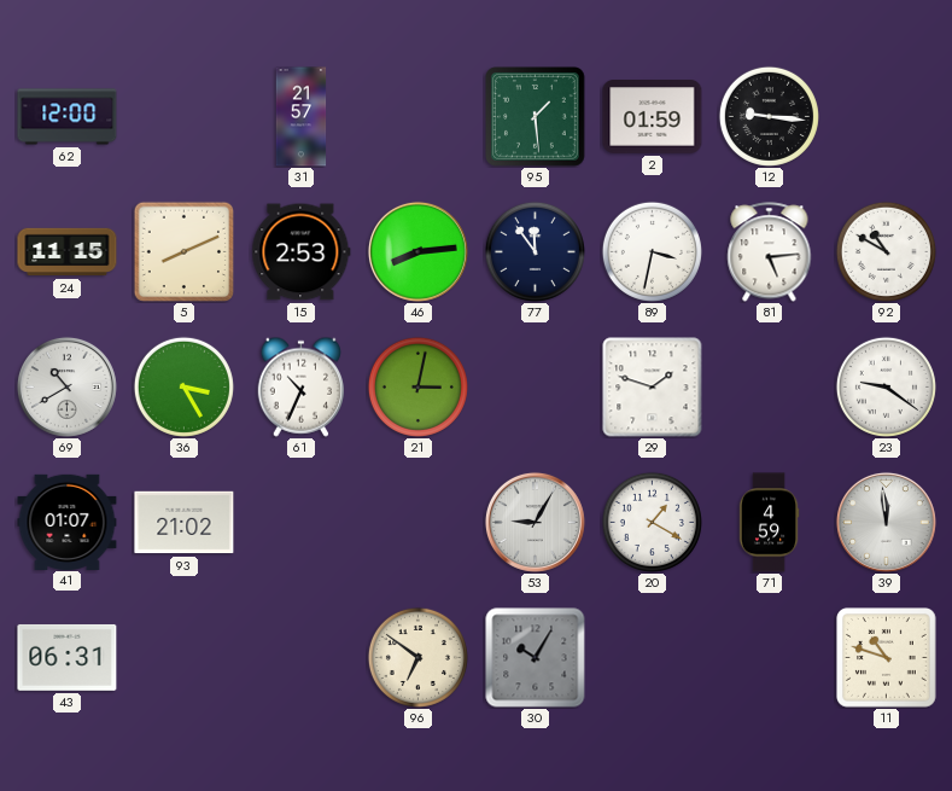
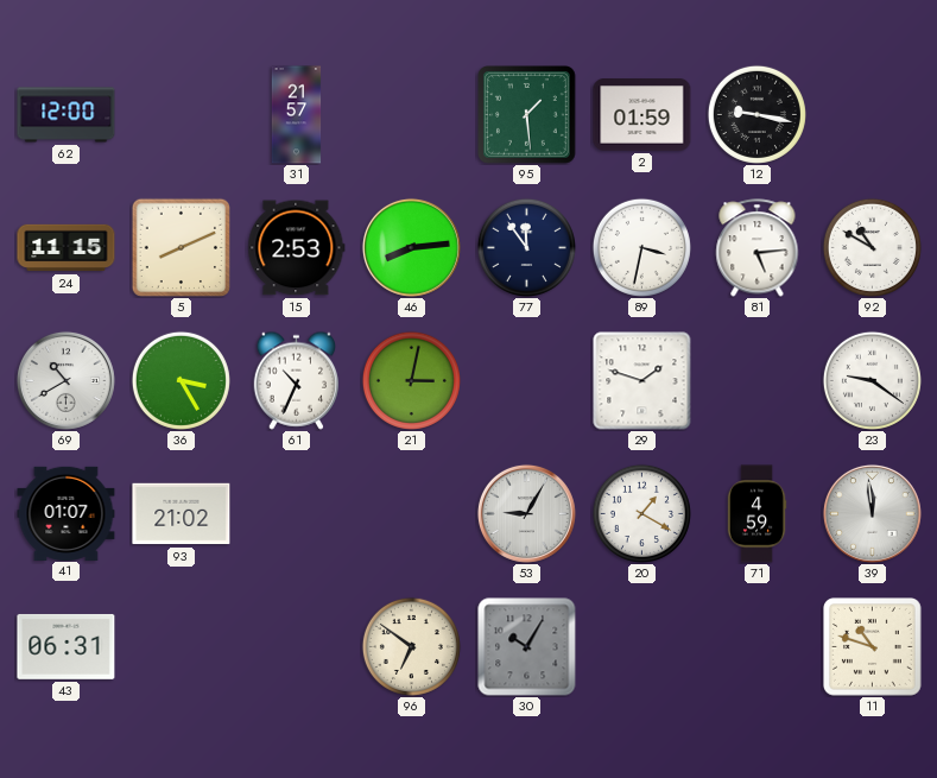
12: 9:16 -> 9:17 (756, 114)
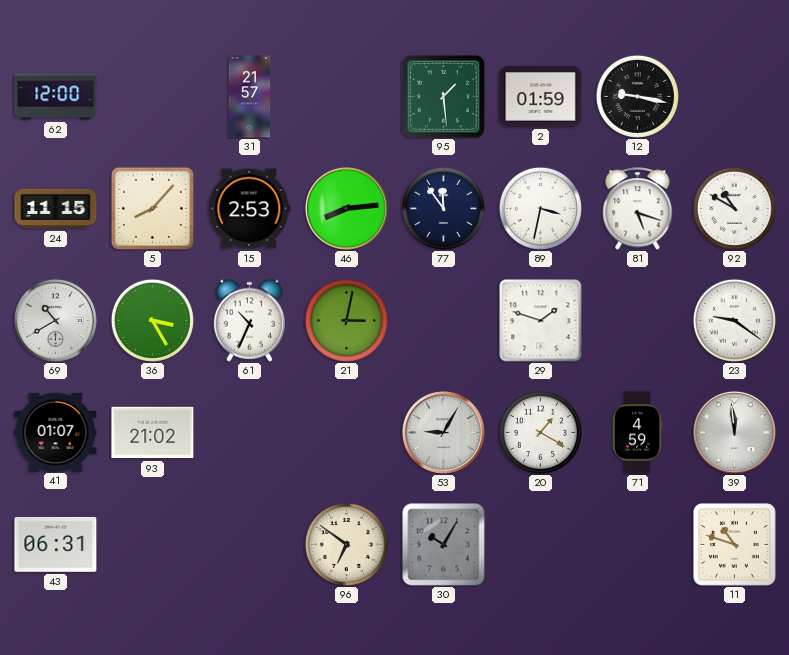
5: 8:11 -> 8:07 (152, 208)
81: 5:14 -> 5:18 (638, 209)
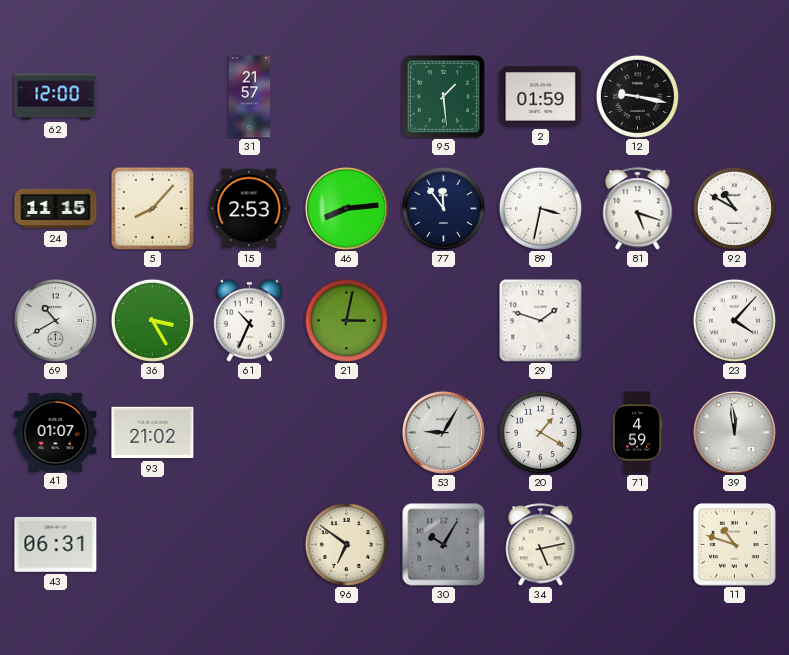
23: 9:21 -> 4:07 (734, 320)
34: none -> 5:13 (541, 545)
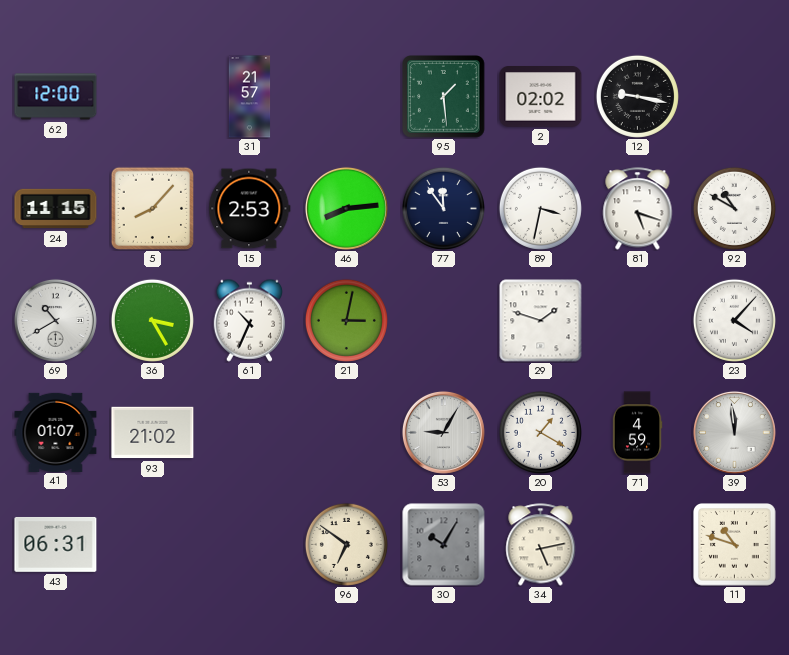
2: 01:59 -> 02:02 (541, 97)
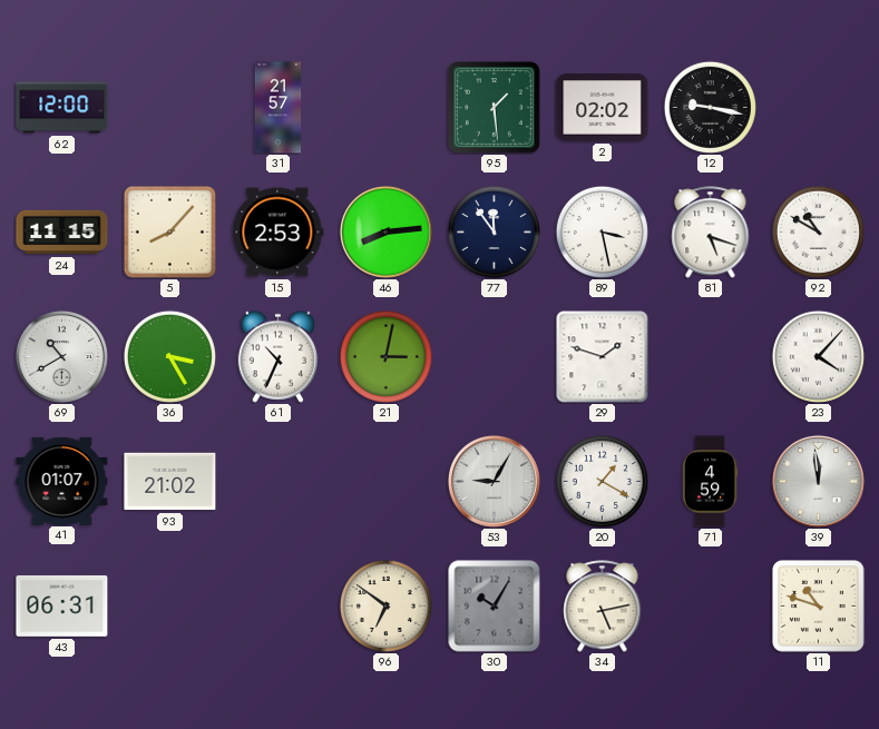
89: 3:32 -> 3:28 (602, 231)
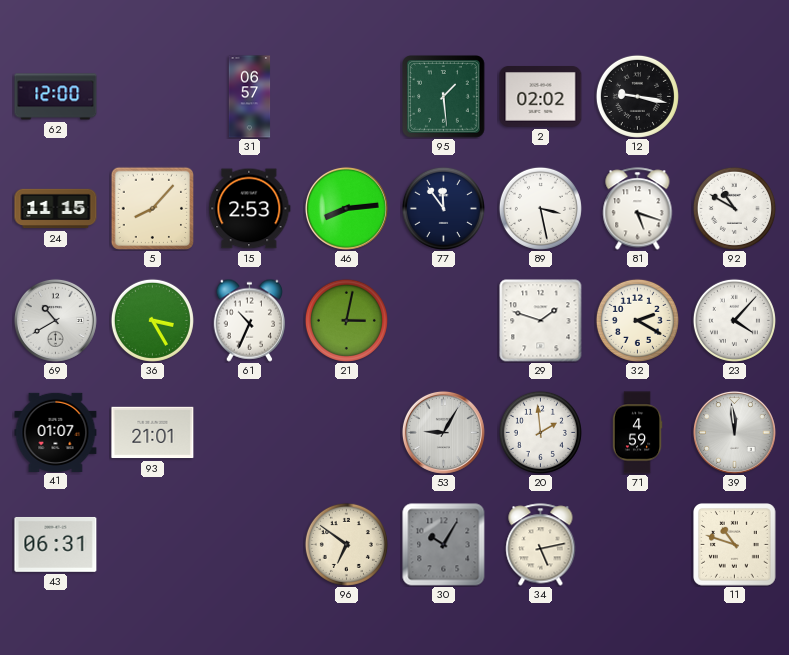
31: 21:57 -> 06:57 (250, 97)
32: none -> 2:20 (637, 320)
93: 21:02 -> 21:01 (153, 433)
20: 1:20 -> 1:59 (540, 432)
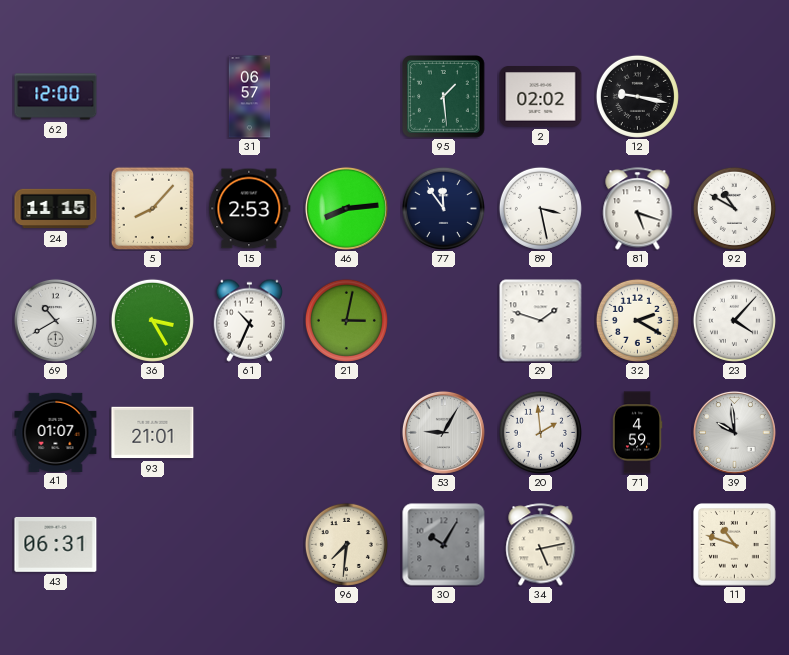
39: 11:59 -> 9:59 (734, 432)
96: 6:51 -> 7:31 (346, 544)
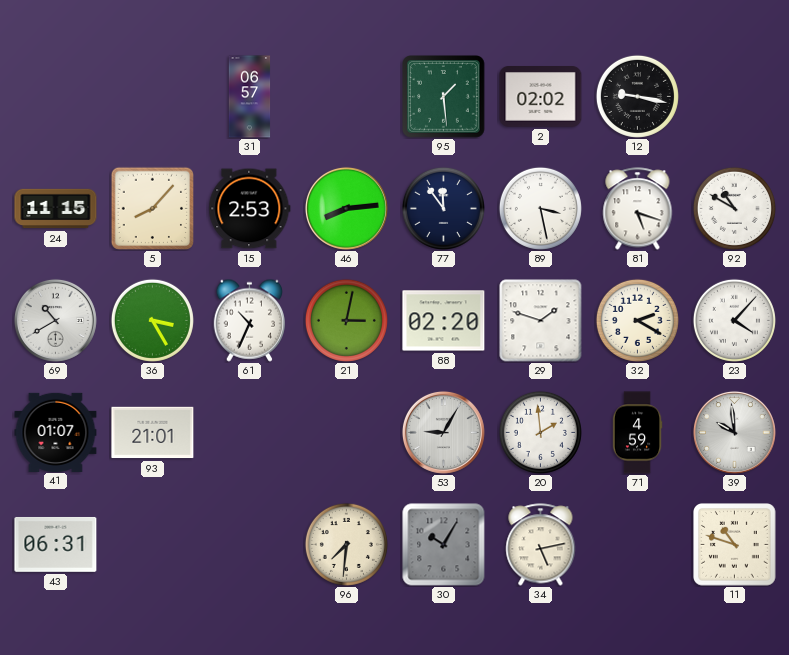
62: 12:00 -> none (56, 97)
88: none -> 02:20 (444, 321)
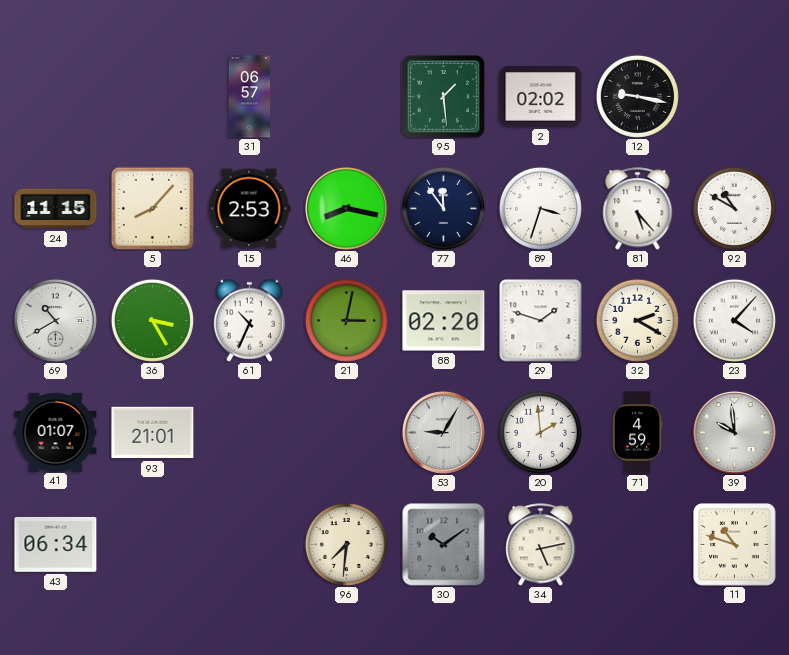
46: 8:14 -> 8:17 (346, 208)
89: 3:28 -> 3:33 (540, 208)
81: 5:18 -> 5:23 (638, 209)
43: 06:31 -> 06:34 (56, 544)
30: 10:05 -> 10:09 (444, 545)
